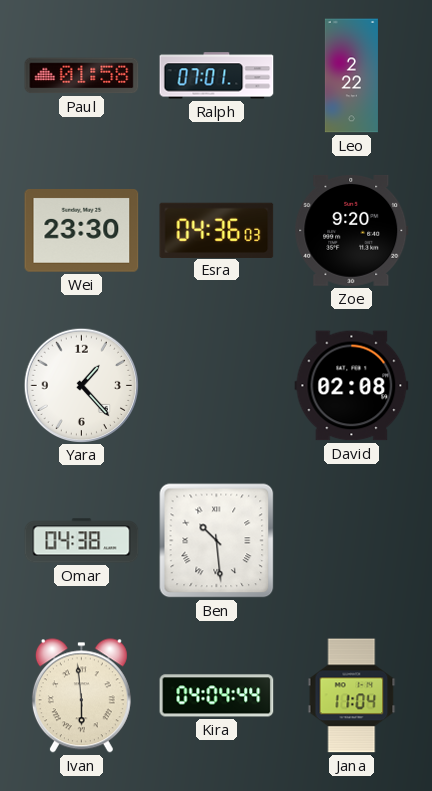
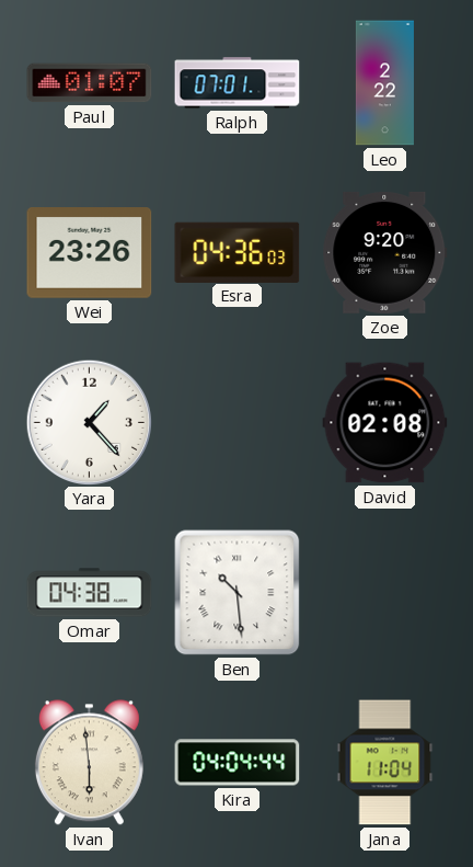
Paul: 01:58 -> 01:07 (90, 83)
Wei: 23:30 -> 23:26 (90, 253)
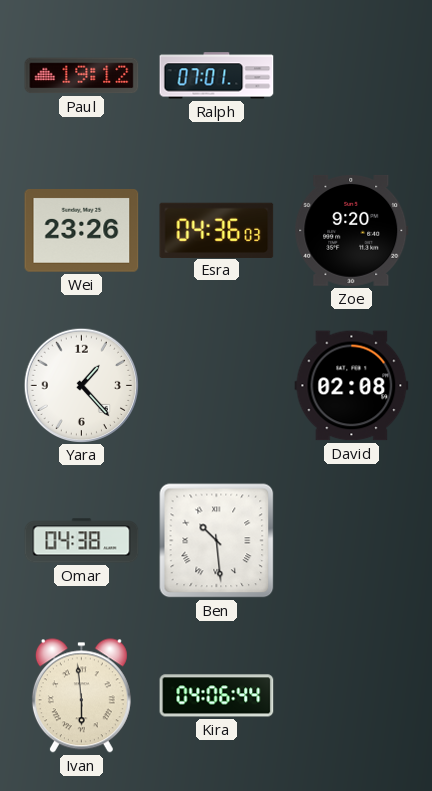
Paul: 01:07 -> 19:12 (82, 76)
Leo: 2:22 -> none (384, 83)
Kira: 04:04 -> 04:06 (217, 696)
Jana: 11:04 -> none (385, 763)
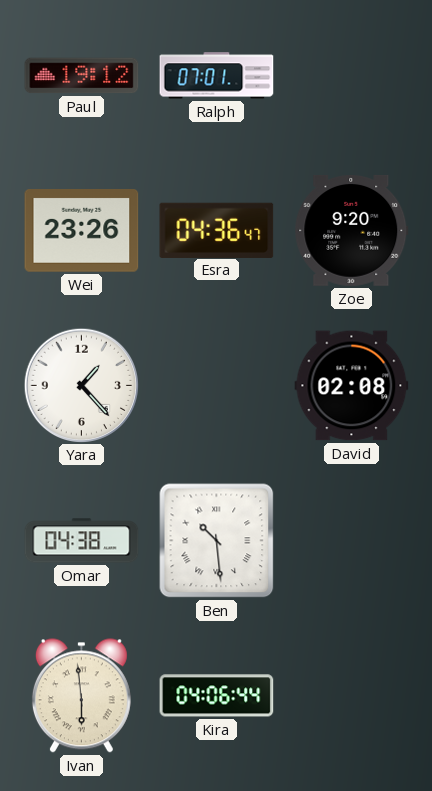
Esra: 04:36:03 -> 04:36:47 (217, 230)
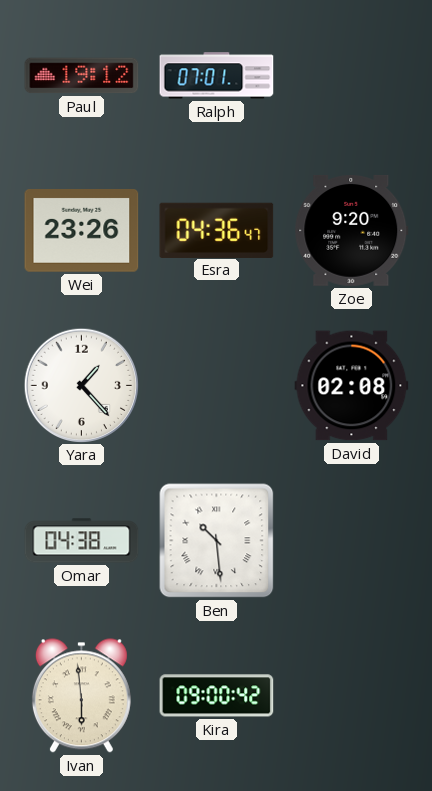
Kira: 04:06 -> 09:00 (217, 696)
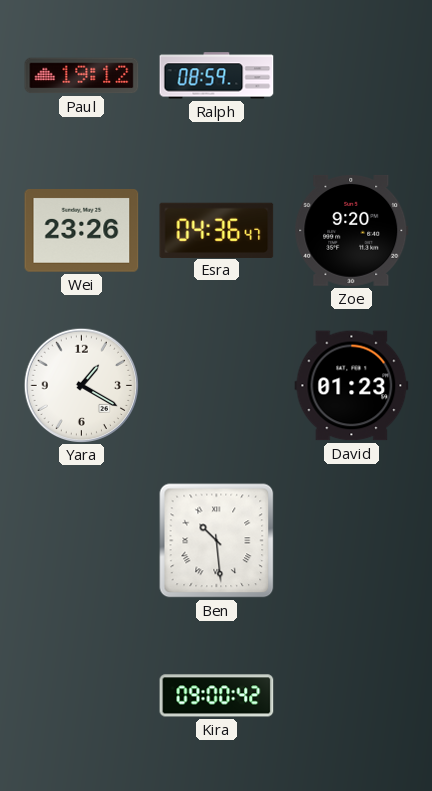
Ralph: 07:01 -> 08:59 (217, 76)
Yara: 1:23 -> 1:20 (81, 385)
David: 02:08 -> 01:23 (352, 386)
Omar: 04:38 -> none (82, 541)
Ivan: 5:59 -> none (81, 696)
